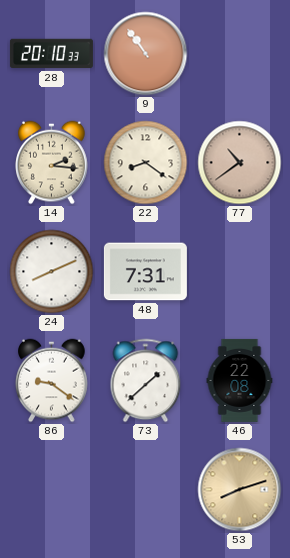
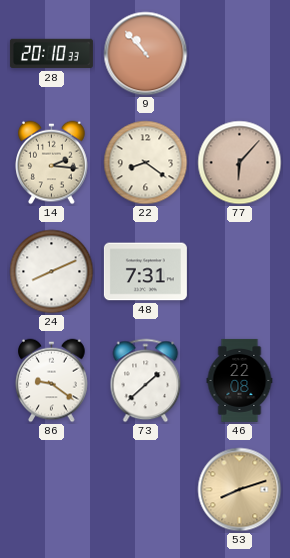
9: 10:54 -> 10:53 (146, 54)
77: 10:39 -> 6:07 (240, 163)
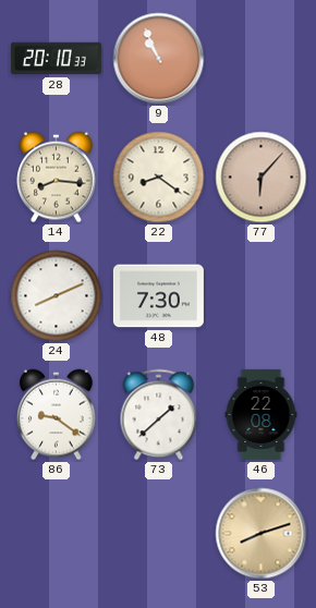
9: 10:53 -> 10:56 (159, 59)
14: 2:16 -> 8:16 (57, 178)
48: 7:31 -> 7:30 (158, 296)
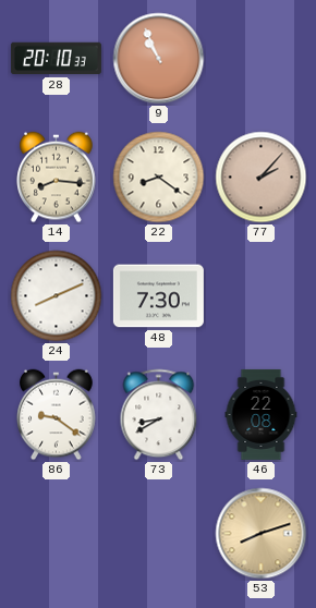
77: 6:07 -> 2:07 (262, 178)
73: 1:38 -> 8:40 (159, 415)
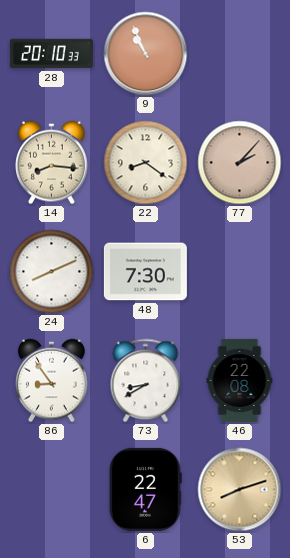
86: 9:21 -> 8:54 (52, 381)
6: none -> 22:47 (145, 489)
